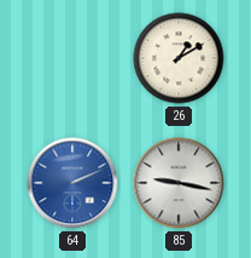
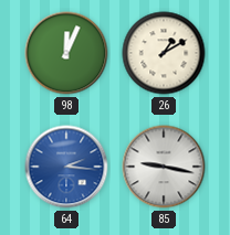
98: none -> 12:04 (66, 53)
64: 2:11 -> 2:16 (66, 167)
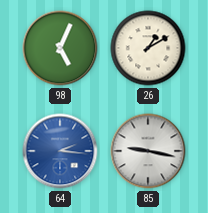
98: 12:04 -> 5:04 (60, 48)
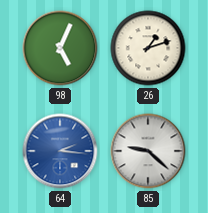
26: 1:10 -> 1:12 (148, 48)
85: 9:17 -> 9:22 (148, 151)
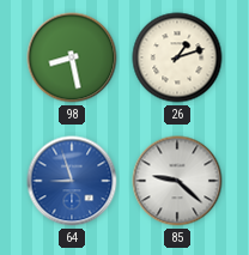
98: 5:04 -> 8:28 (72, 57)
64: 2:16 -> 8:57 (72, 181)
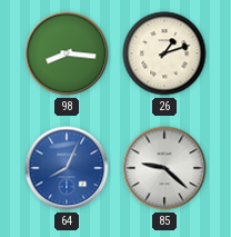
98: 8:28 -> 8:16 (67, 53)
64: 8:57 -> 8:04 (67, 168)
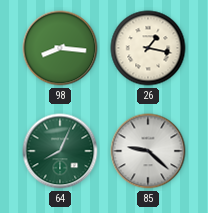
26: 1:12 -> 1:17 (148, 48)
64 dial: blue -> green (60, 151)
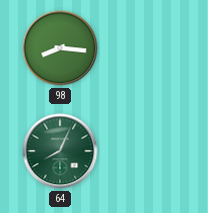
26: 1:17 -> none (148, 48)
85: 9:22 -> none (148, 151)
